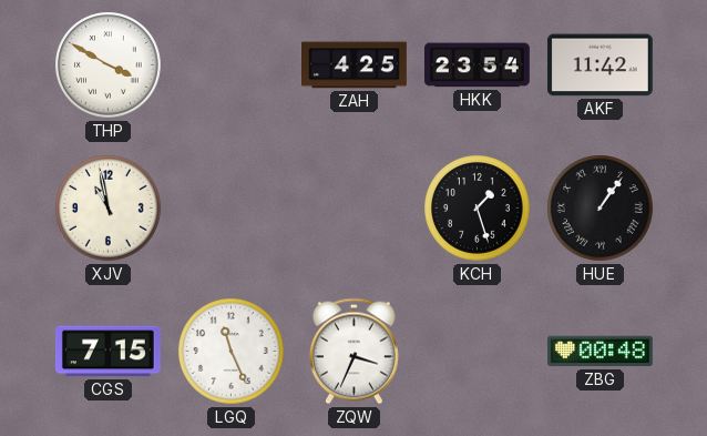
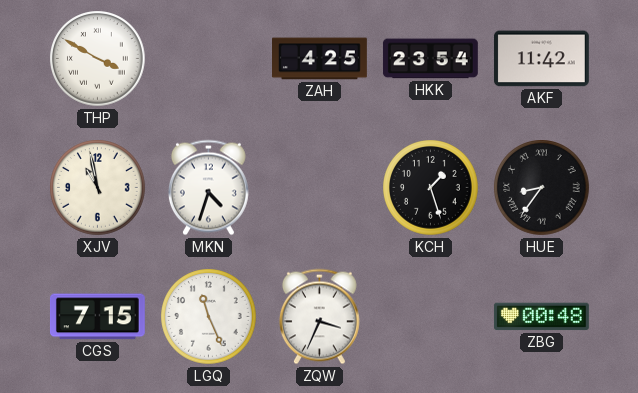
MKN: none -> 4:33 (208, 188)
HUE: 1:06 -> 8:36 (542, 188)
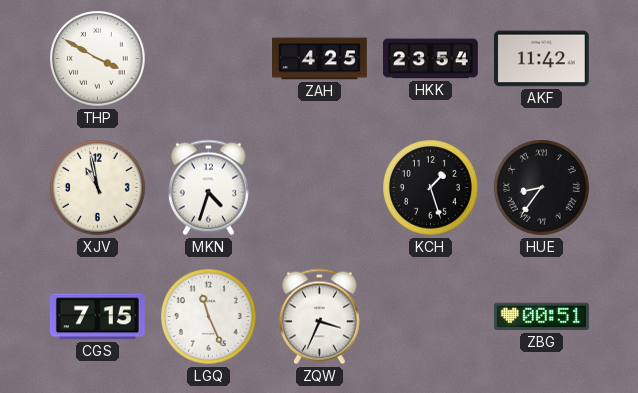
ZBG: 00:48 -> 00:51 (541, 317)
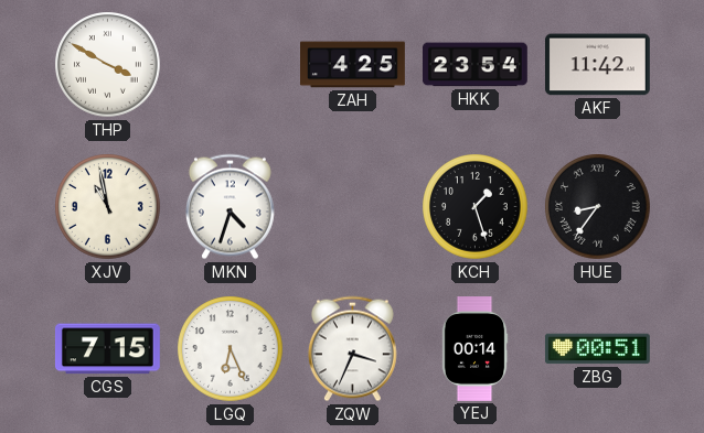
LGQ: 11:26 -> 6:26 (231, 349)
YEJ: none -> 00:14 (474, 349)
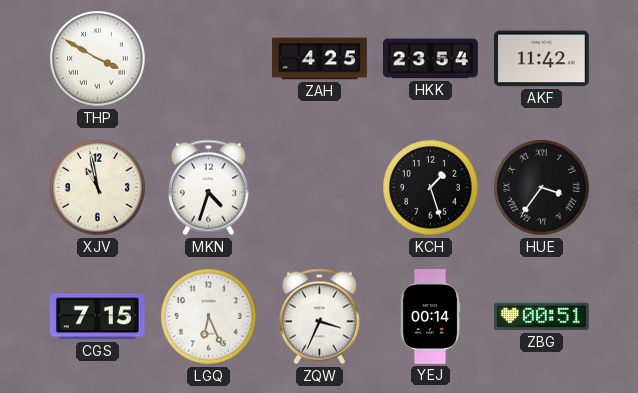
HUE: 8:36 -> 3:36 (542, 188)
